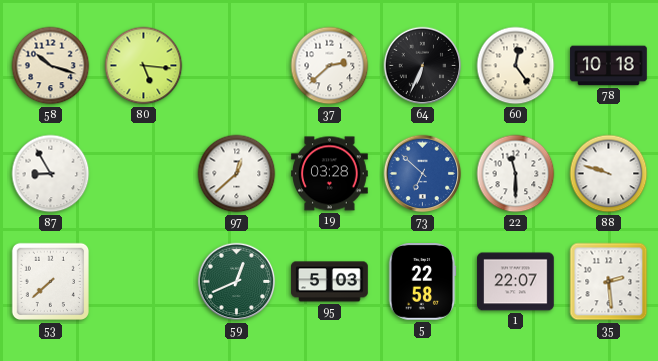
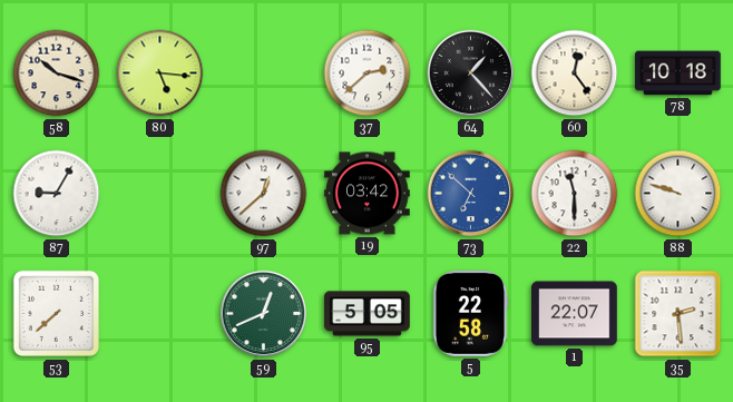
64: 6:34 -> 1:23 (471, 73)
87: 8:55 -> 9:05 (57, 194)
19: 03:28 -> 03:42 (368, 194)
95: 5:03 -> 5:05 (368, 314)
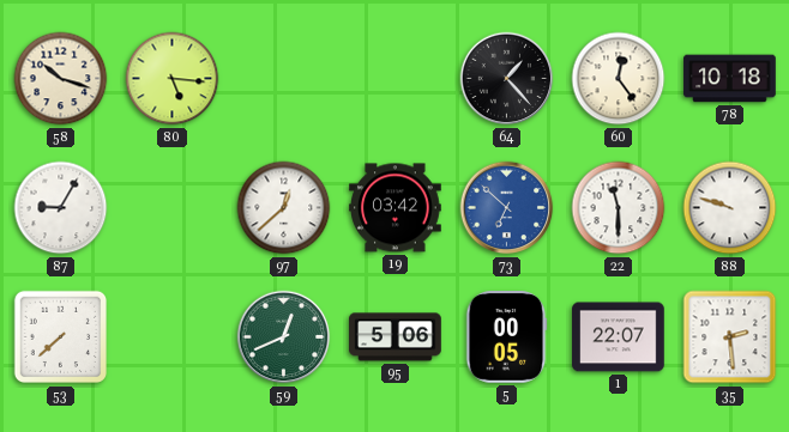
37: 2:38 -> none (368, 73)
95: 5:05 -> 5:06 (396, 337)
5: 22:58 -> 00:05 (506, 337)
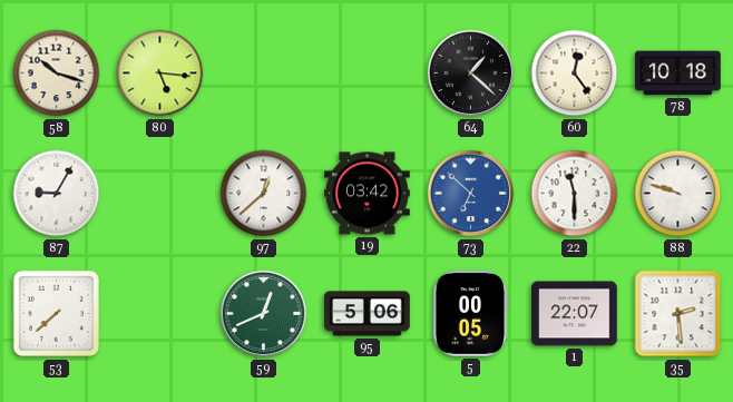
64: 1:23 -> 1:22 (471, 73)
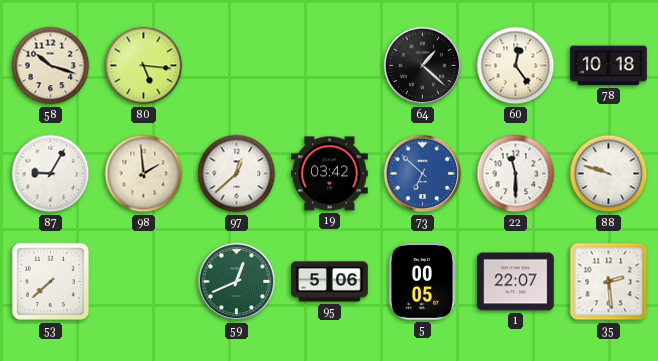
98: none -> 1:59 (144, 174)
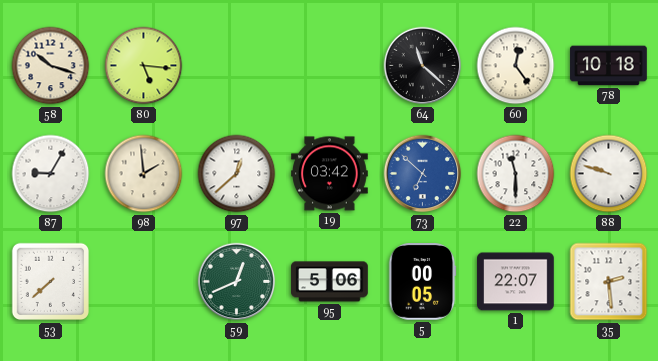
64: 1:22 -> 11:22 (423, 66)
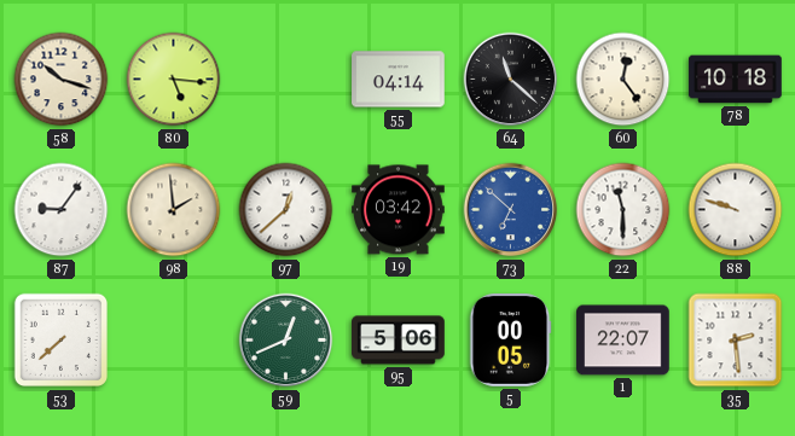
55: none -> 04:14 (399, 80)
87: 9:05 -> 9:06 (62, 210)
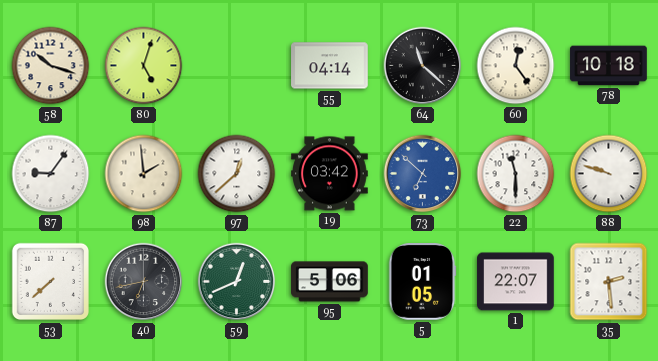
80: 5:16 -> 5:03 (144, 66)
40: none -> 6:43 (144, 282)
5: 00:05 -> 01:05 (422, 282)
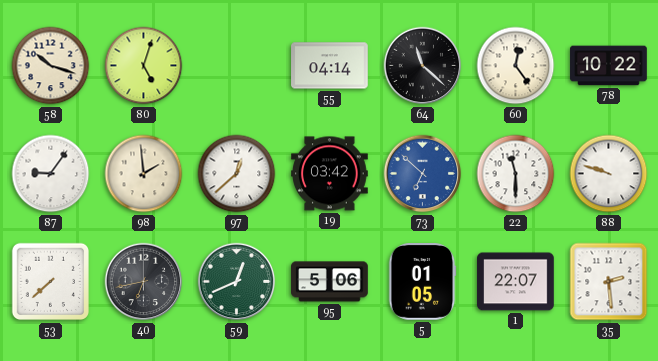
78: 10:18 -> 10:22 (609, 66)
